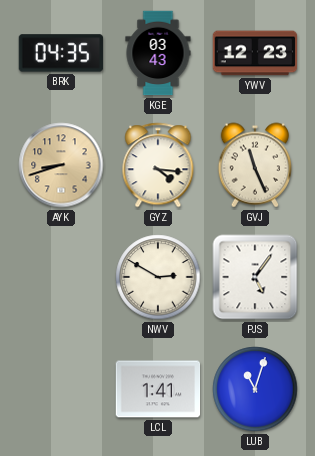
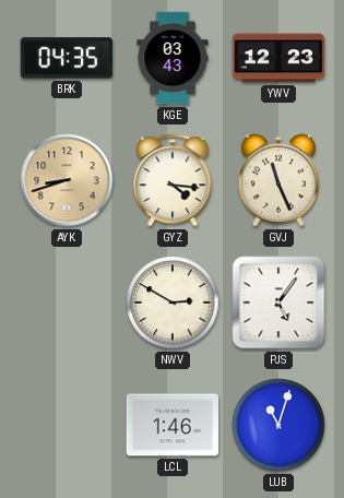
LCL: 1:41 -> 1:46 (173, 425)
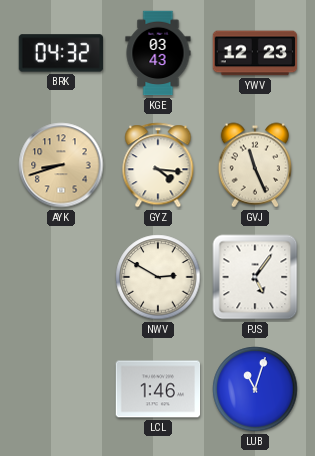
BRK: 04:35 -> 04:32 (61, 53)
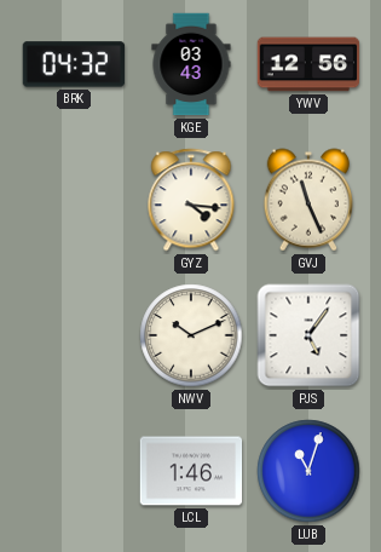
YWV: 12:23 -> 12:56 (308, 64)
AYK: 8:42 -> none (61, 165)
NWV: 2:50 -> 10:11 (191, 335)
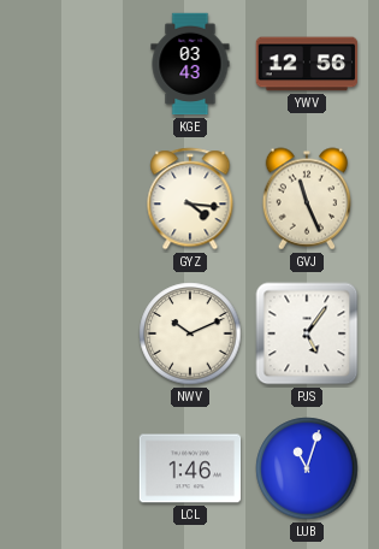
BRK: 04:32 -> none (74, 64)
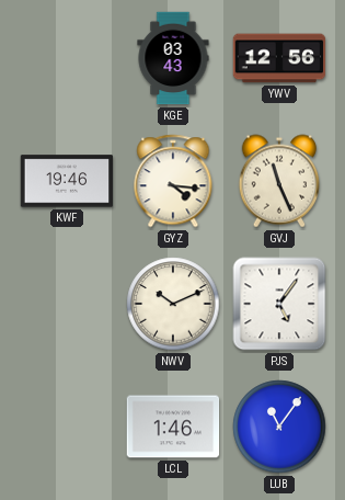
KWF: none -> 19:46 (67, 181)
LUB: 11:03 -> 11:06 (279, 427)
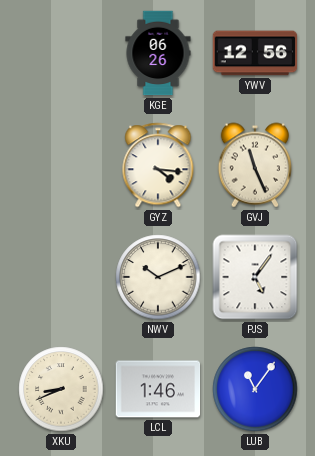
KGE: 03:43 -> 06:26 (158, 53)
KWF: 19:46 -> none (67, 181)
XKU: none -> 8:41 (61, 389)
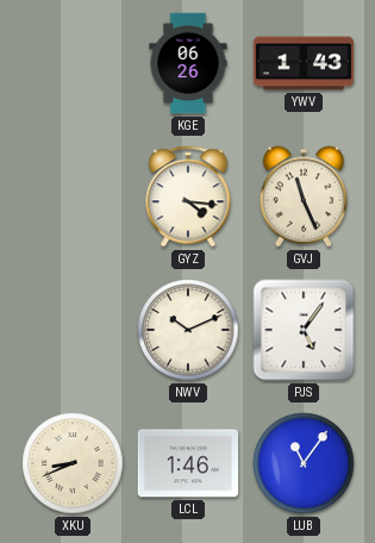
YWV: 12:56 -> 1:43 (304, 63)
